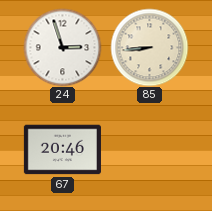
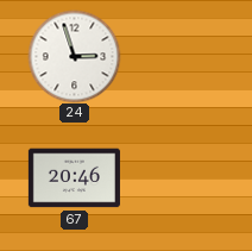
85: 8:44 -> none (149, 47)
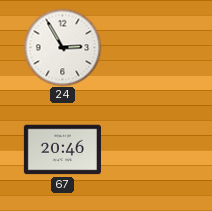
24: 2:57 -> 2:55 (62, 47)
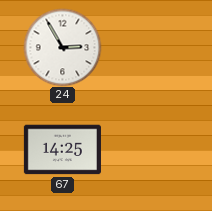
67: 20:46 -> 14:25 (62, 150)
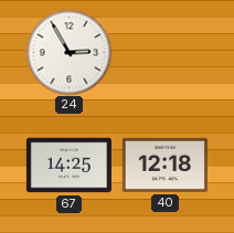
40: none -> 12:18 (164, 165)
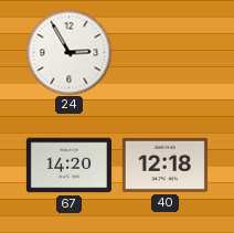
67: 14:25 -> 14:20 (68, 166)
